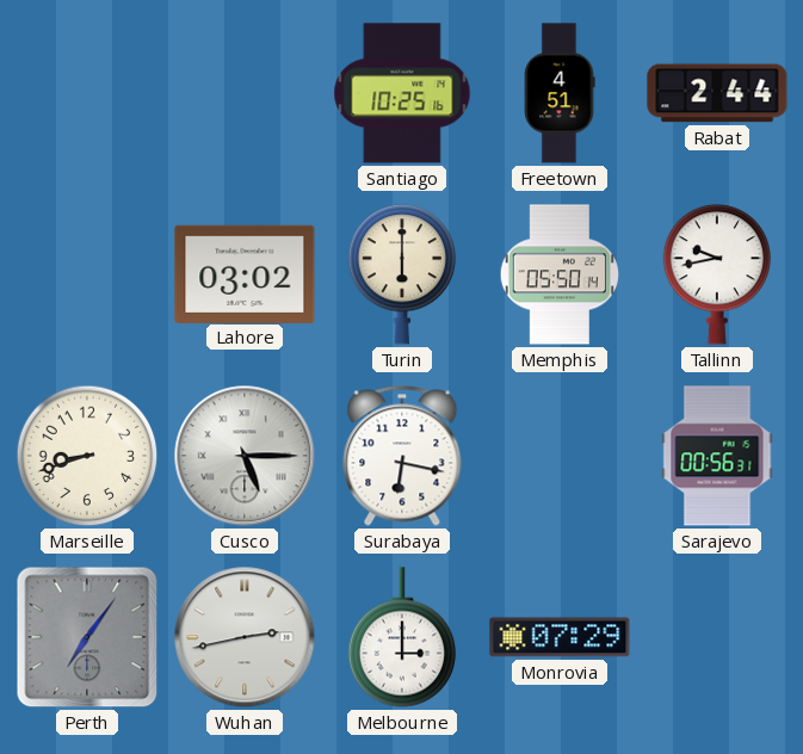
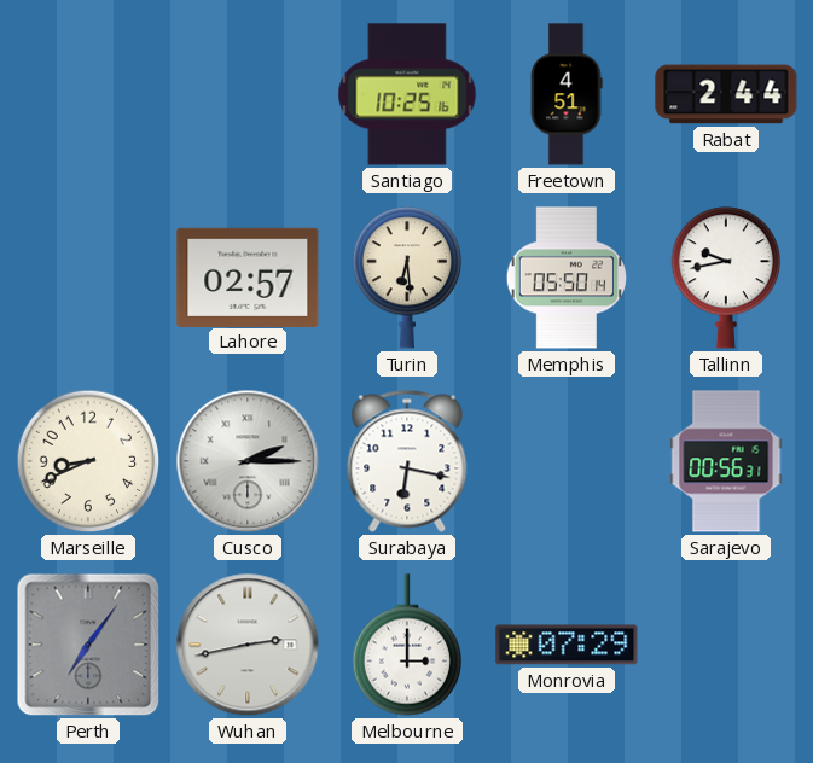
Lahore: 03:02 -> 02:57 (248, 276)
Turin: 6:00 -> 6:29 (407, 278)
Marseille: 8:42 -> 8:41 (88, 461)
Cusco: 5:15 -> 2:15 (248, 461)
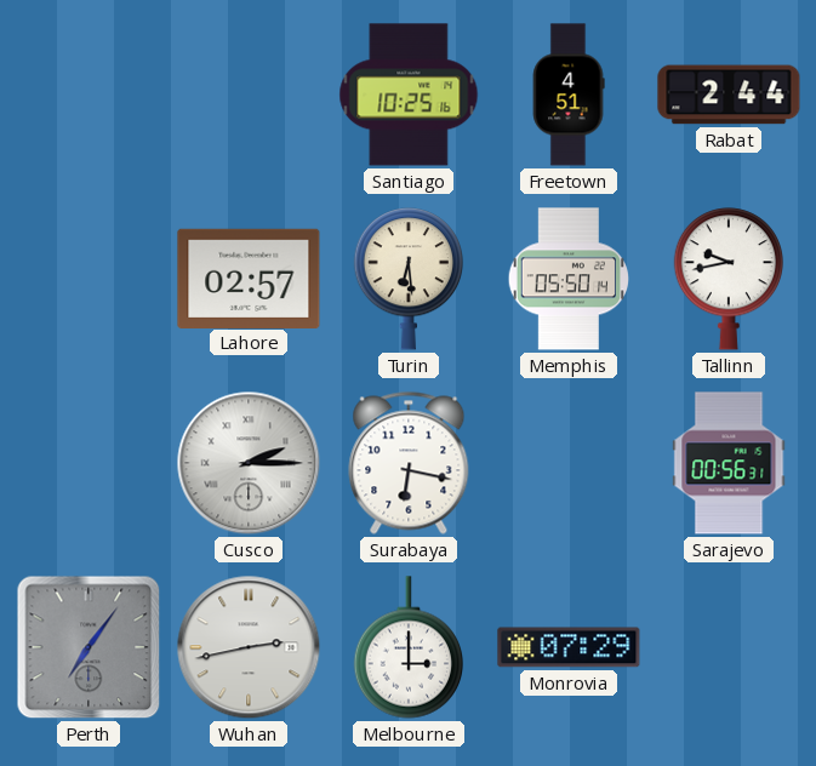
Marseille: 8:41 -> none (88, 461)
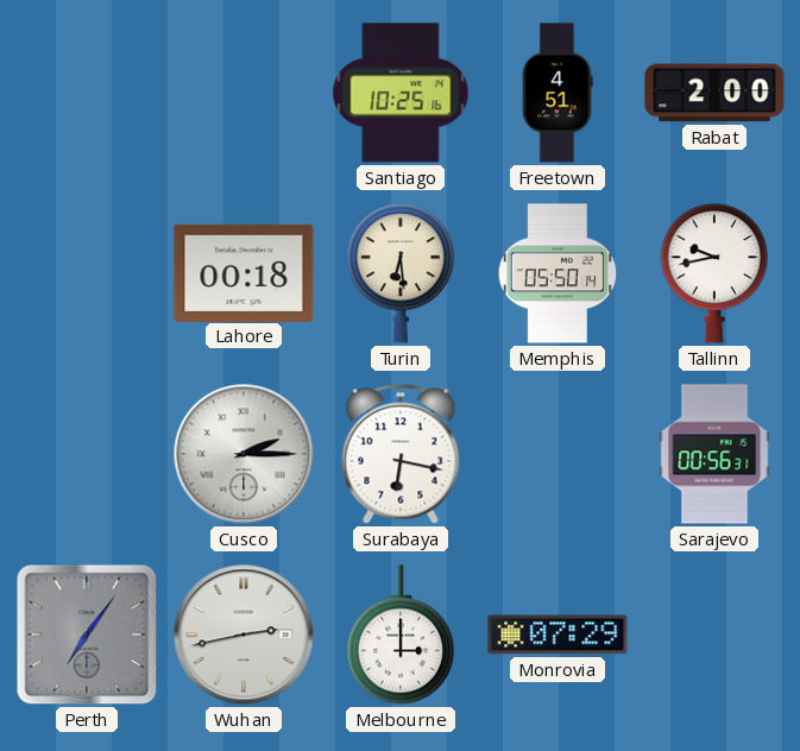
Rabat: 2:44 -> 2:00 (714, 93)
Lahore: 02:57 -> 00:18 (244, 272)
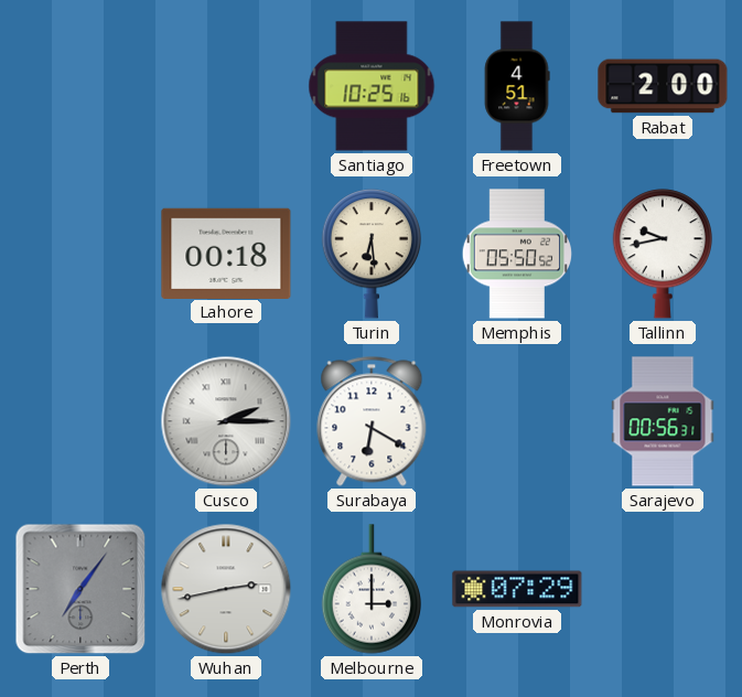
Memphis: 05:50:14 -> 05:50:52 (516, 254)
Surabaya: 6:17 -> 6:20 (372, 421)
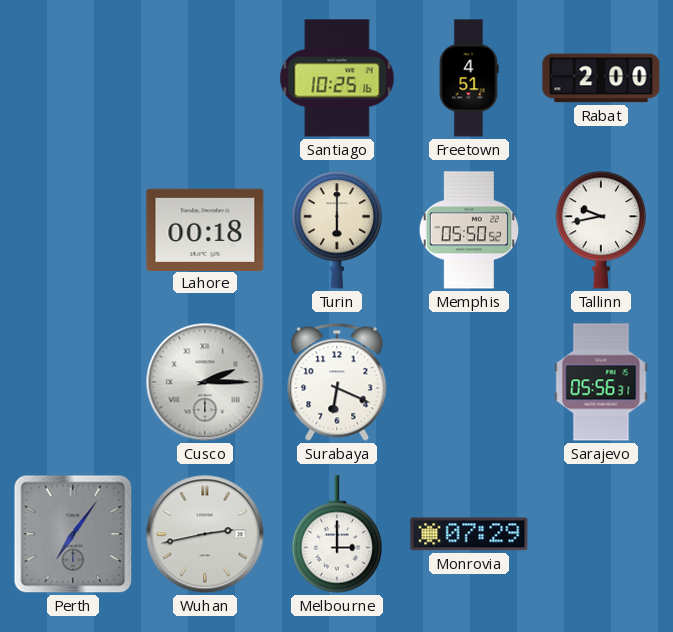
Turin: 6:29 -> 6:00 (337, 230)
Surabaya: 6:20 -> 6:19 (337, 382)
Sarajevo: 00:56 -> 05:56 (601, 382)
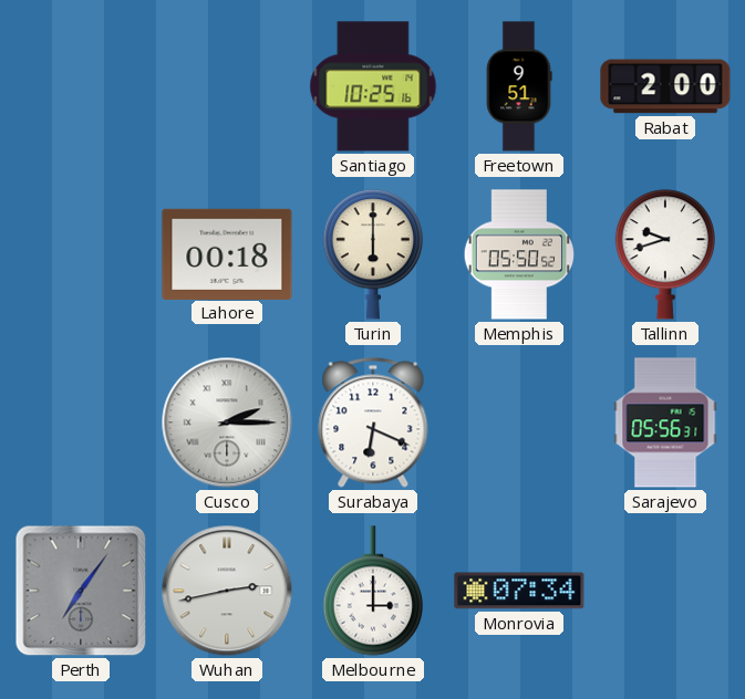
Freetown: 4:51 -> 9:51 (519, 86)
Tallinn: 9:43 -> 9:42 (665, 254)
Monrovia: 07:29 -> 07:34 (519, 591)
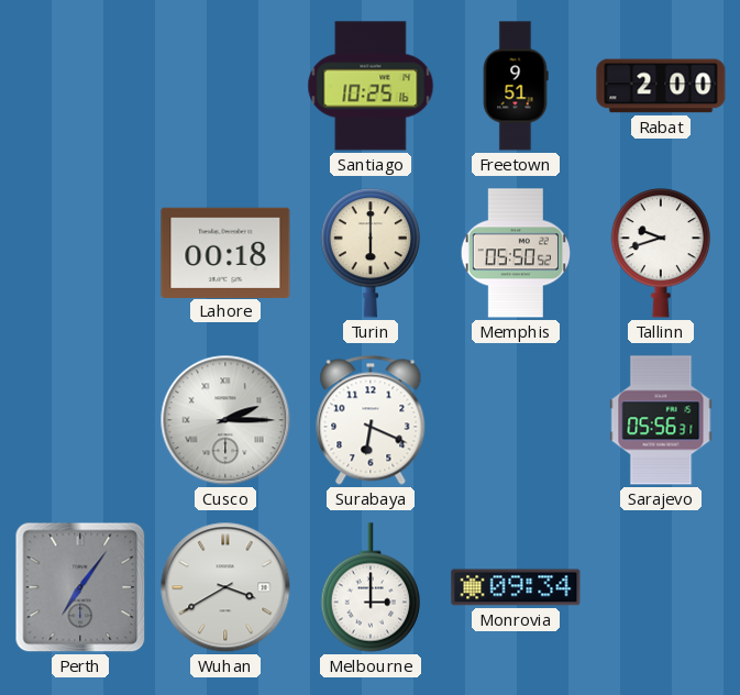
Wuhan: 2:43 -> 3:40 (225, 587)
Monrovia: 07:34 -> 09:34 (516, 587)
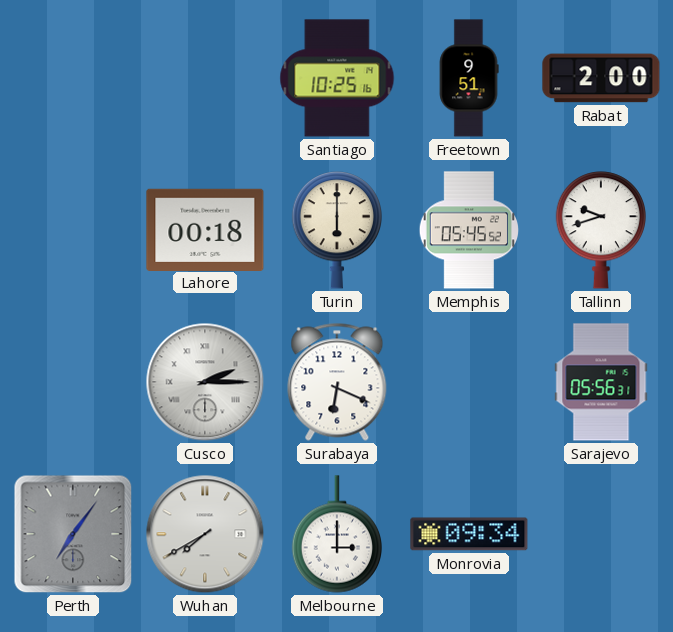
Memphis: 05:50 -> 05:45 (468, 230)
Wuhan: 3:40 -> 7:40 (205, 534)
